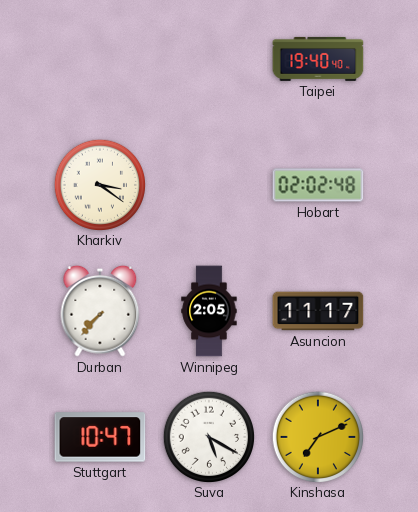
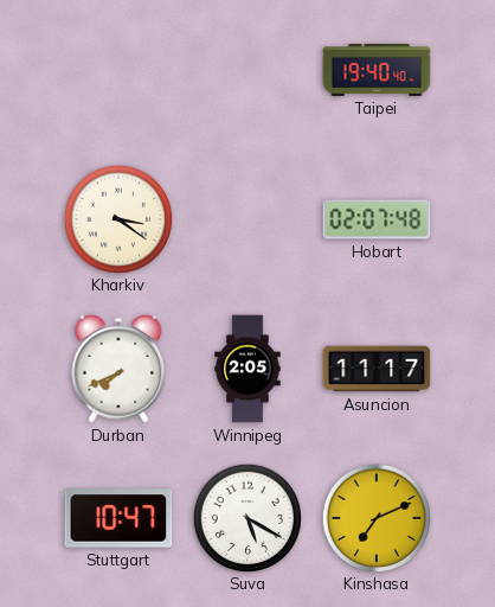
Hobart: 02:02 -> 02:07 (377, 219)
Durban: 7:37 -> 7:41 (118, 369)
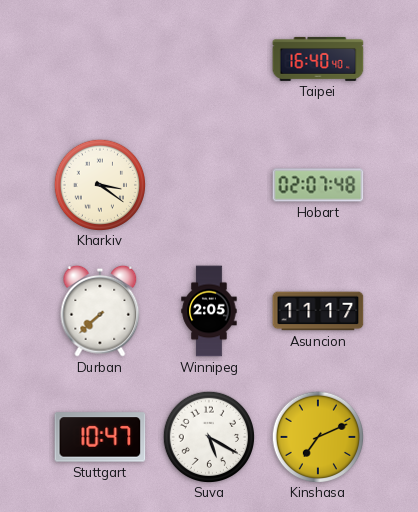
Taipei: 19:40 -> 16:40 (318, 59)
Durban: 7:41 -> 7:38 (100, 311)
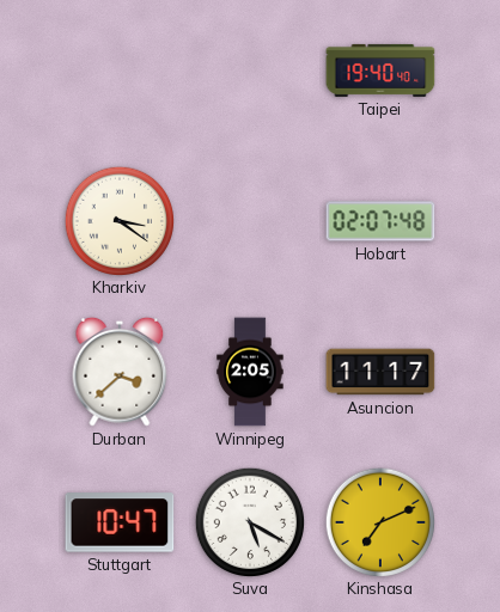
Taipei: 16:40 -> 19:40 (380, 71)
Durban: 7:38 -> 3:38 (120, 372)
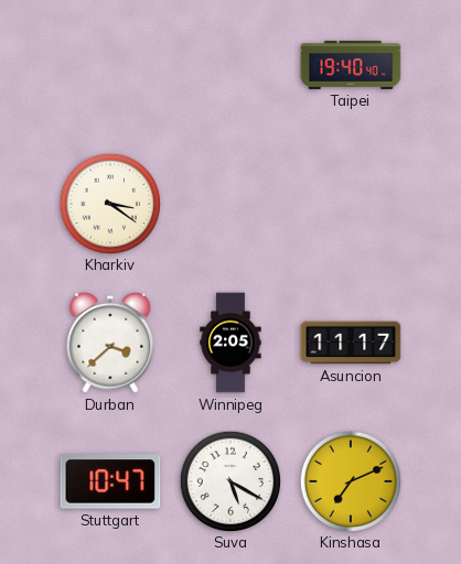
Hobart: 02:07 -> none (380, 221)
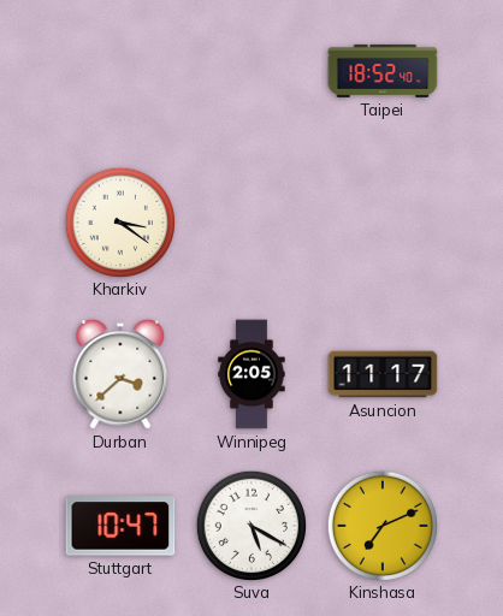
Taipei: 19:40 -> 18:52 (383, 71)
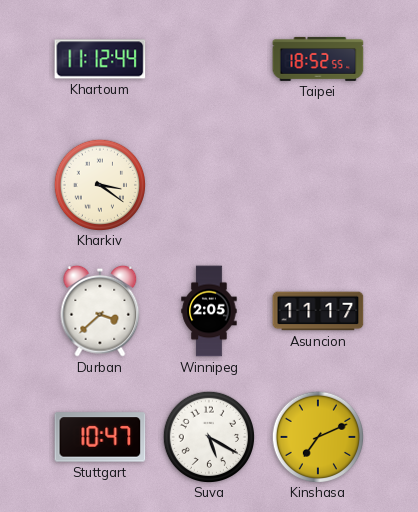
Khartoum: none -> 11:12 (100, 59)
Taipei: 18:52:40 -> 18:52:55 (318, 59)
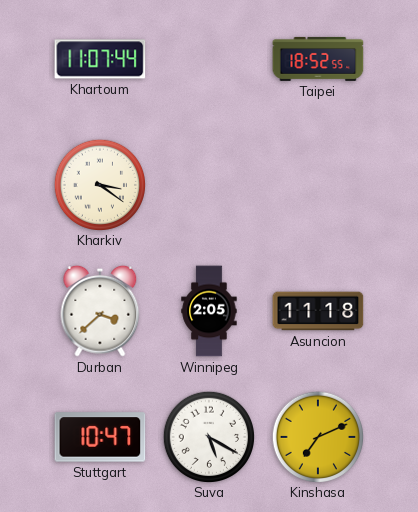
Khartoum: 11:12 -> 11:07 (100, 59)
Asuncion: 11:17 -> 11:18 (318, 311)
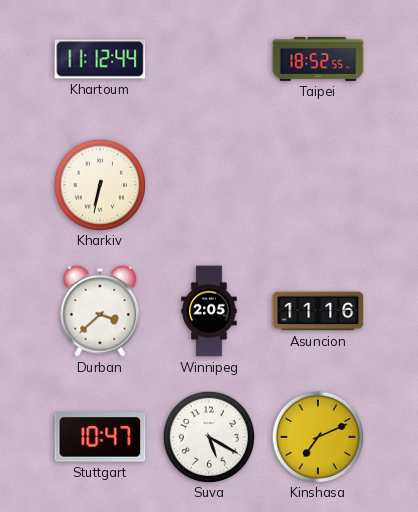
Khartoum: 11:07 -> 11:12 (100, 59)
Kharkiv: 3:21 -> 6:32 (99, 184)
Asuncion: 11:18 -> 11:16 (318, 311)
